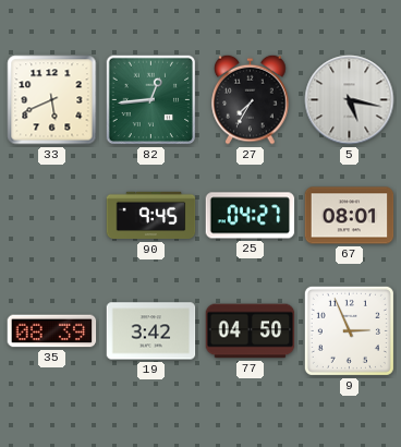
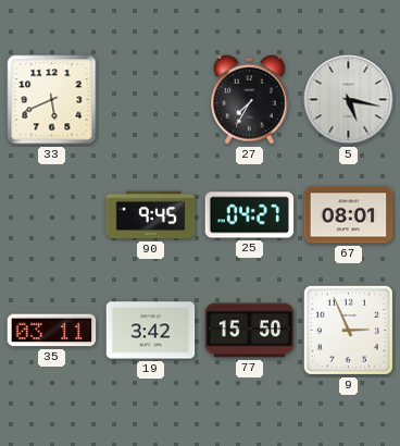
82: 12:44 -> none (151, 100)
35: 08:39 -> 03:11 (52, 331)
77: 04:50 -> 15:50 (250, 331)
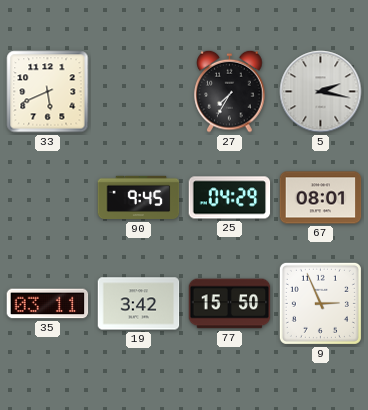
5: 5:17 -> 2:17 (321, 92)
25: 04:27 -> 04:29 (230, 198)
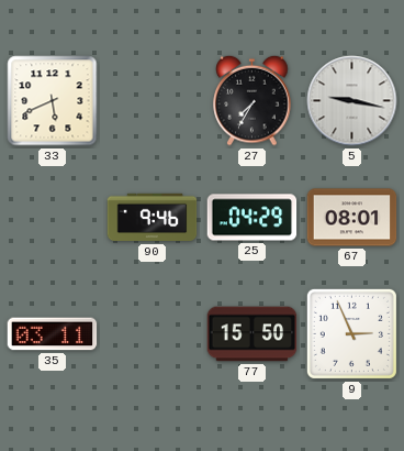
5: 2:17 -> 9:17 (352, 101)
90: 9:45 -> 9:46 (153, 218)
19: 3:42 -> none (139, 304)
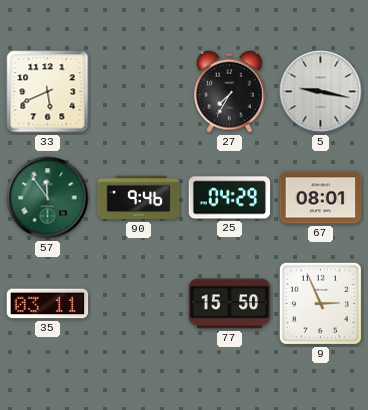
57: none -> 11:54 (48, 198)
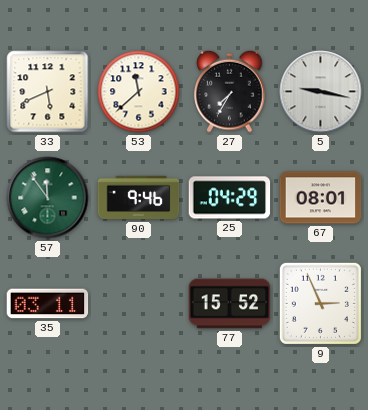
53: none -> 11:38 (139, 92)
77: 15:50 -> 15:52 (230, 304)
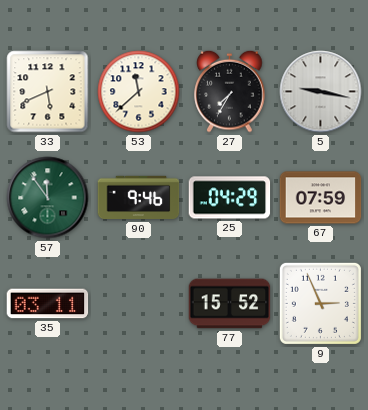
67: 08:01 -> 07:59 (321, 198)
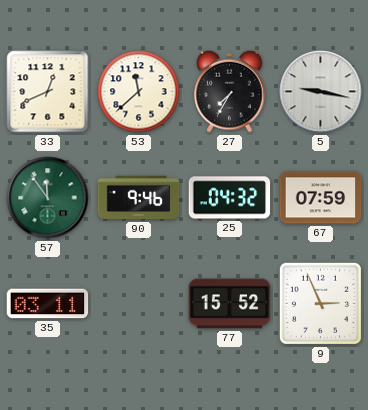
33: 5:41 -> 12:41 (48, 92)
25: 04:29 -> 04:32 (230, 198)
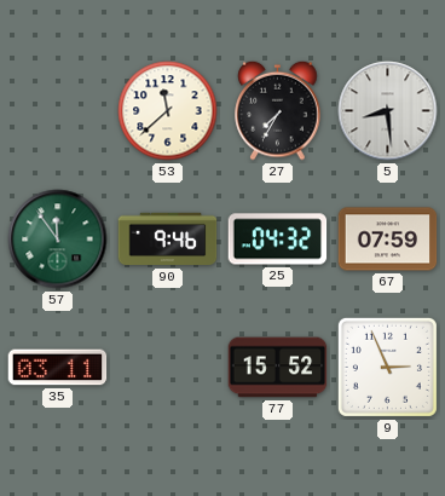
33: 12:41 -> none (48, 92)
5: 9:17 -> 8:29 (388, 111)
